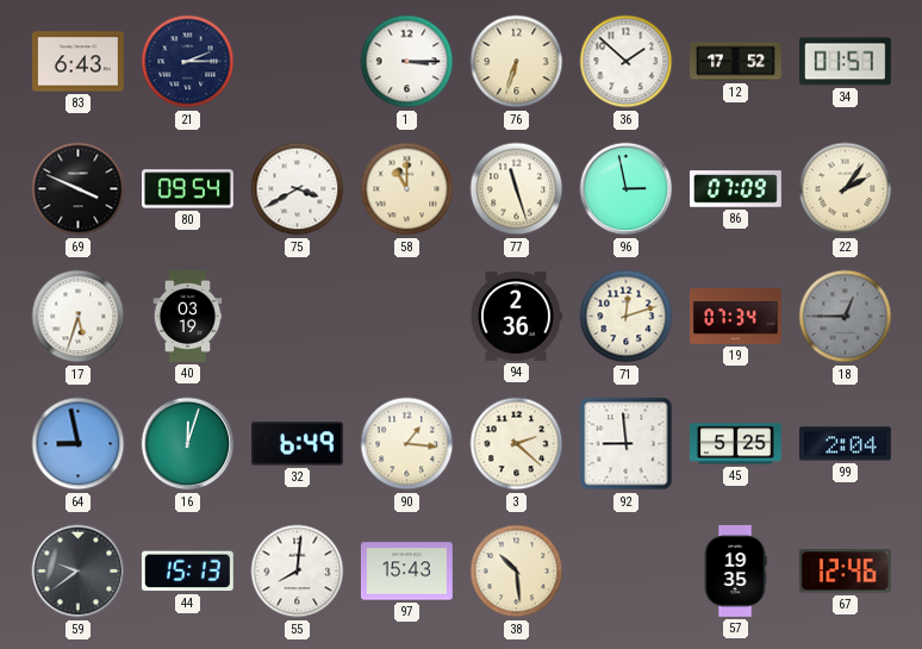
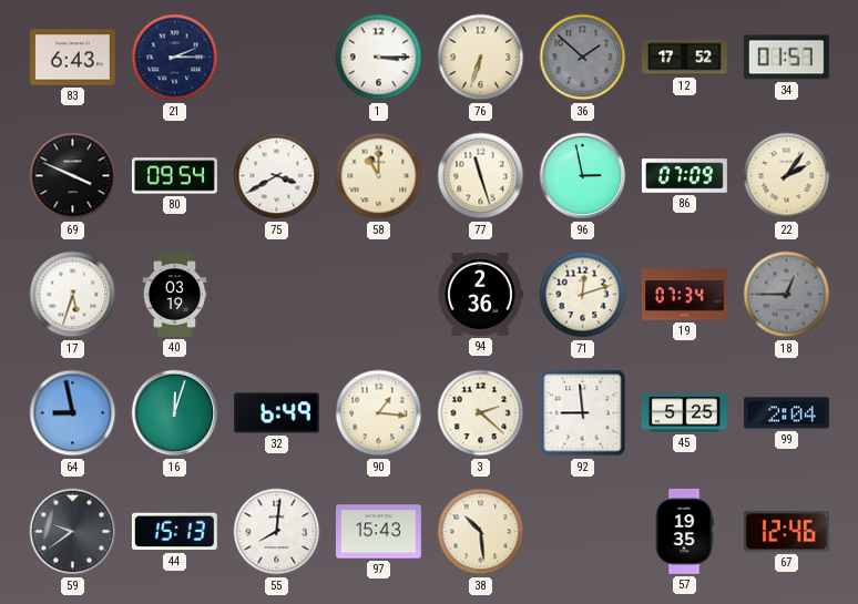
36 dial: white -> grey (583, 58)
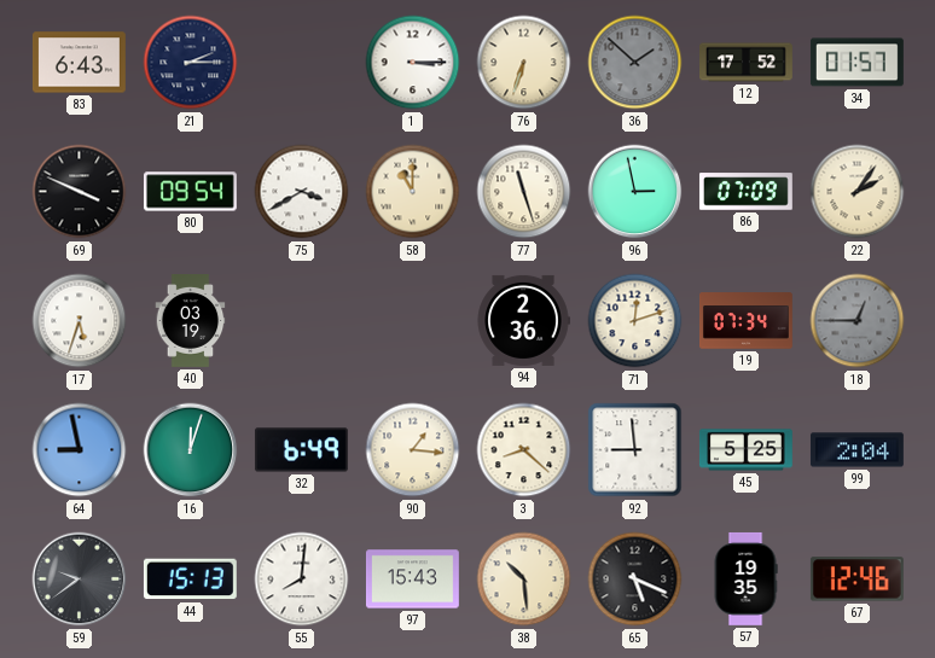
3: 2:22 -> 8:22 (524, 450)
65: none -> 5:19 (635, 580)
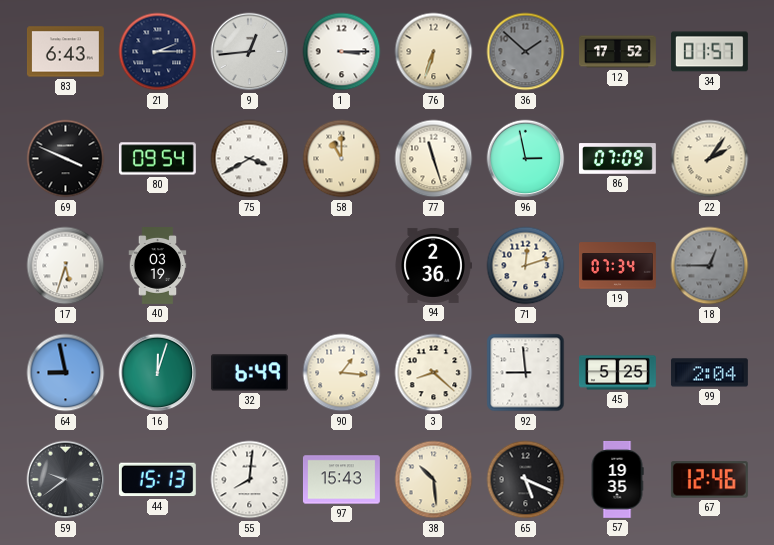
9: none -> 12:44 (250, 52)
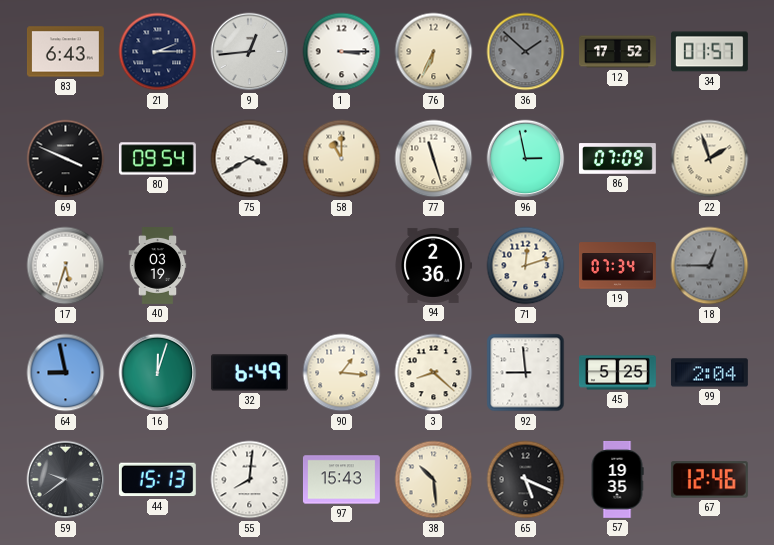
76: 6:33 -> 6:34 (434, 52)
22: 2:06 -> 1:57 (710, 159)
